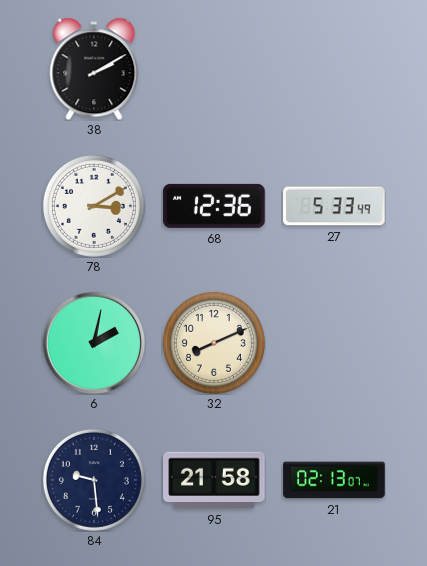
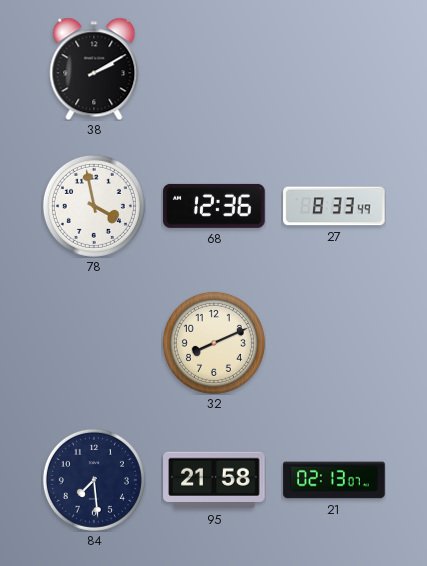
78: 3:10 -> 3:58 (94, 206)
27: 5:33 -> 8:33 (334, 206)
6: 2:02 -> none (94, 343)
84: 9:29 -> 7:29 (94, 480)
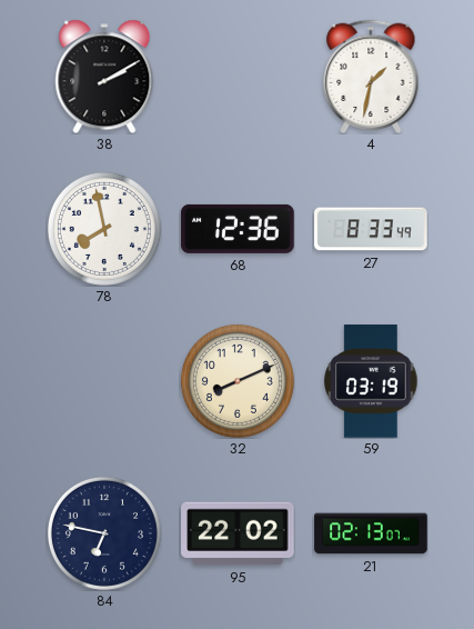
4: none -> 1:32 (371, 77)
78: 3:58 -> 7:58 (104, 229)
59: none -> 03:19 (371, 381)
84: 7:29 -> 6:47 (104, 533)
95: 21:58 -> 22:02 (238, 533)
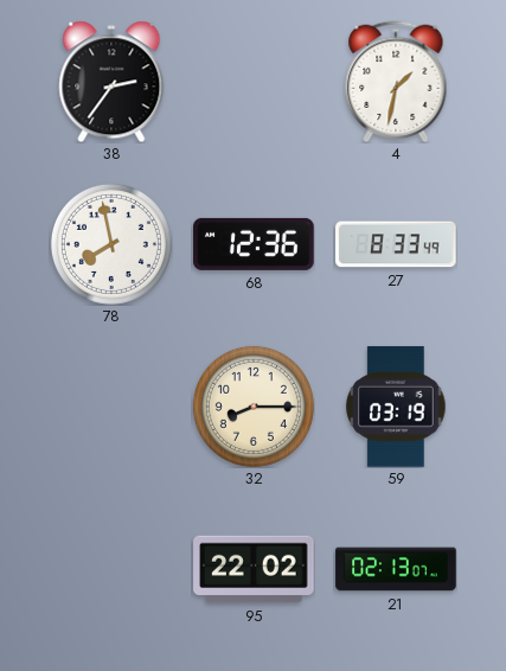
38: 2:10 -> 2:36 (111, 82)
32: 8:11 -> 8:15 (254, 407)
84: 6:47 -> none (104, 533)
